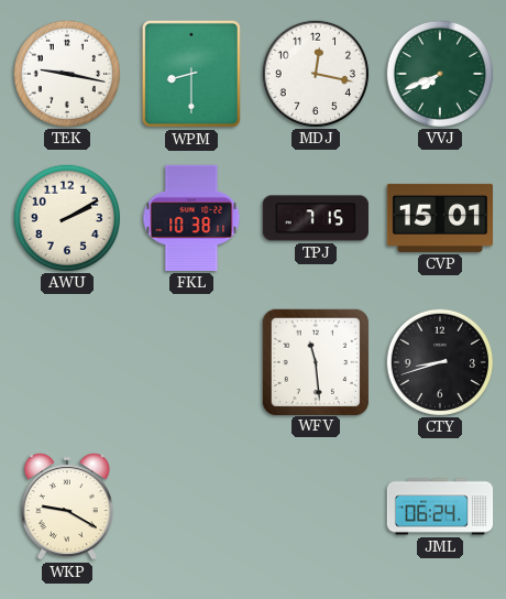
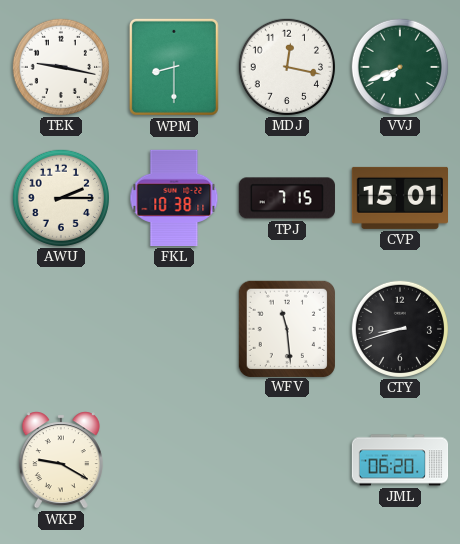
AWU: 2:10 -> 2:15 (60, 197)
JML: 06:24 -> 06:20 (400, 460)
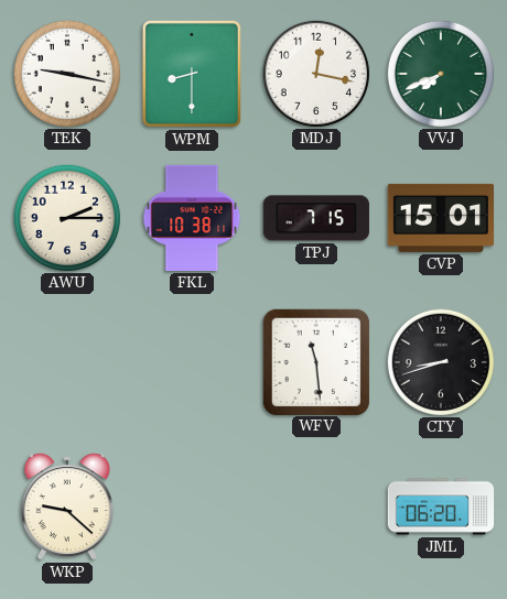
WKP: 9:20 -> 9:22 (67, 507)
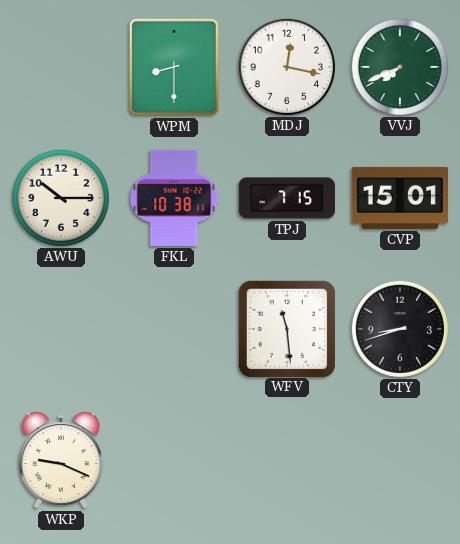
TEK: 9:17 -> none (66, 73)
AWU: 2:15 -> 10:15 (60, 197)
WKP: 9:22 -> 9:19 (61, 460)
JML: 06:20 -> none (441, 507)
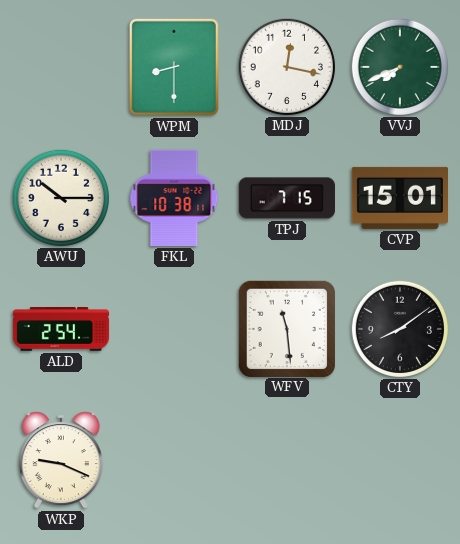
ALD: none -> 2:54 (61, 329)
CTY: 8:42 -> 8:09 (399, 328)
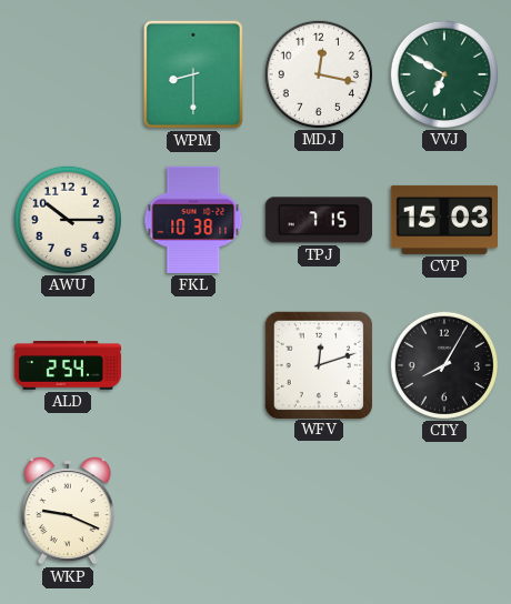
VVJ: 7:41 -> 6:50 (443, 73)
CVP: 15:01 -> 15:03 (443, 220)
WFV: 11:29 -> 12:12 (318, 364)
CTY: 8:09 -> 8:05 (443, 364)
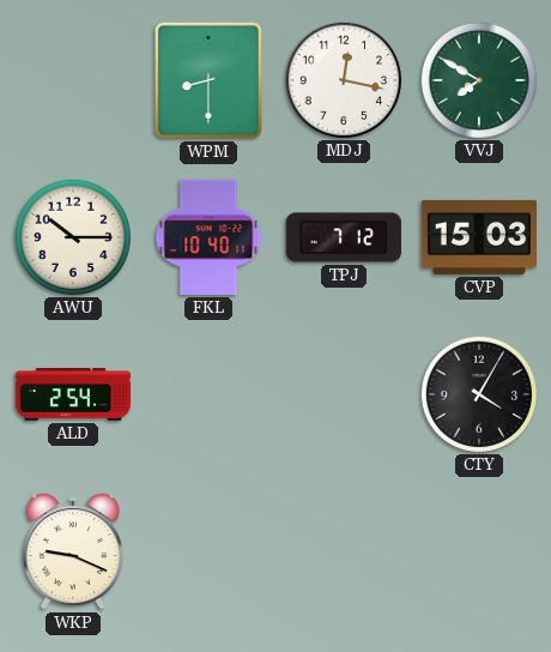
VVJ: 6:50 -> 7:50 (478, 79)
FKL: 10:38 -> 10:40 (208, 237)
TPJ: 7:15 -> 7:12 (344, 237)
WFV: 12:12 -> none (318, 364)
CTY: 8:05 -> 4:05 (478, 393)
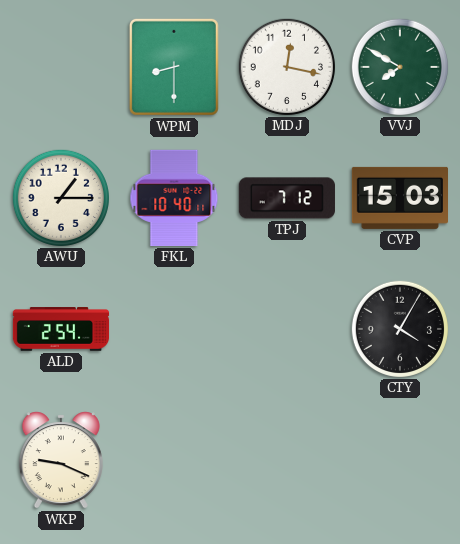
AWU: 10:15 -> 1:15 (60, 197)
